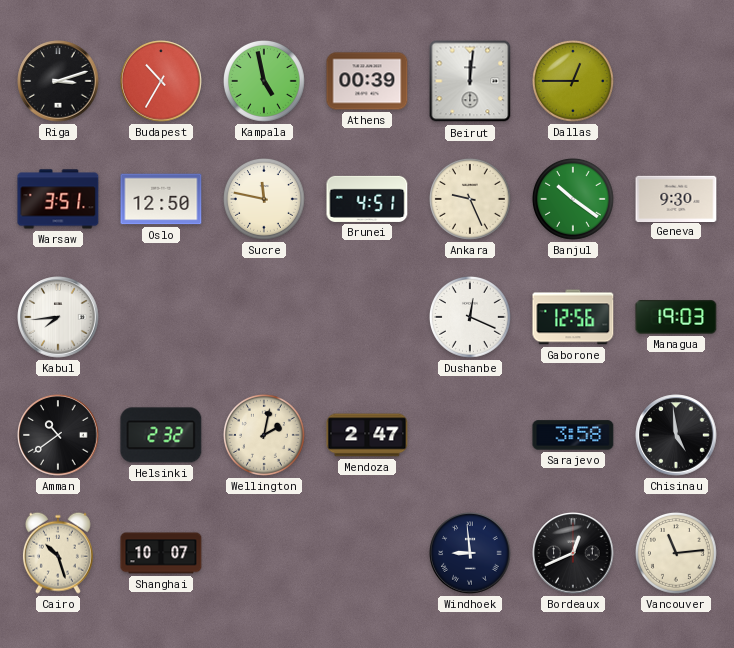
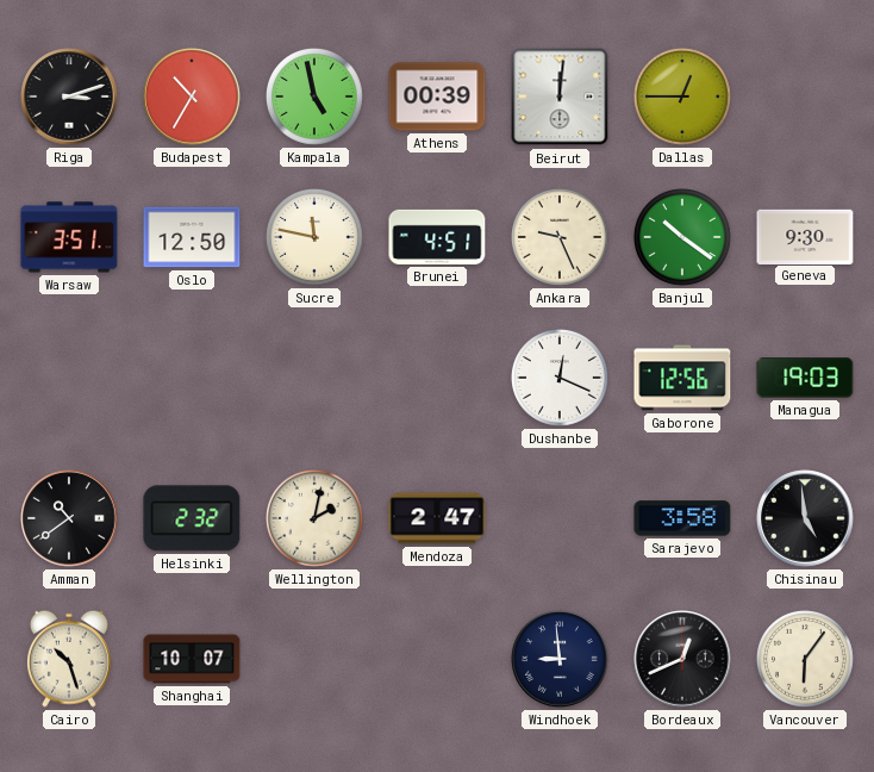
Kabul: 7:44 -> none (58, 317)
Vancouver: 11:14 -> 6:06 (805, 659)
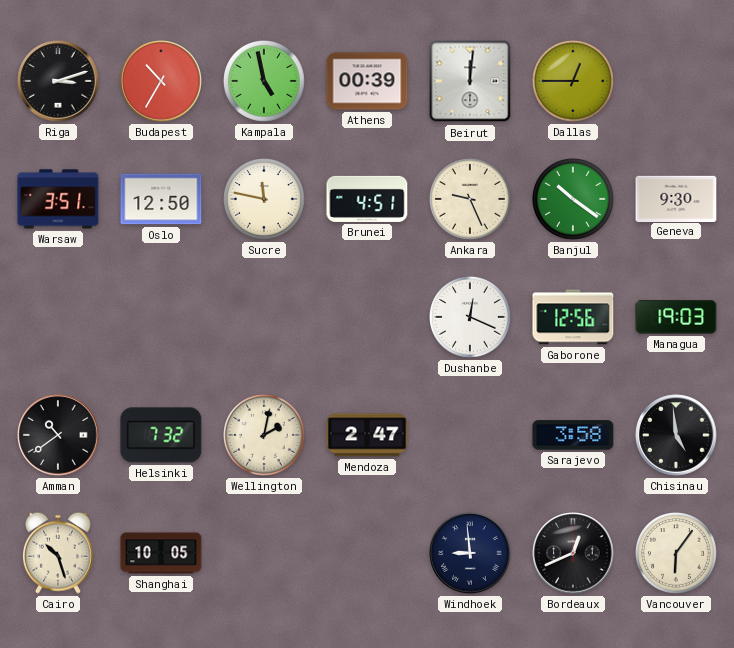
Helsinki: 2:32 -> 7:32 (161, 435)
Shanghai: 10:07 -> 10:05 (161, 553)
